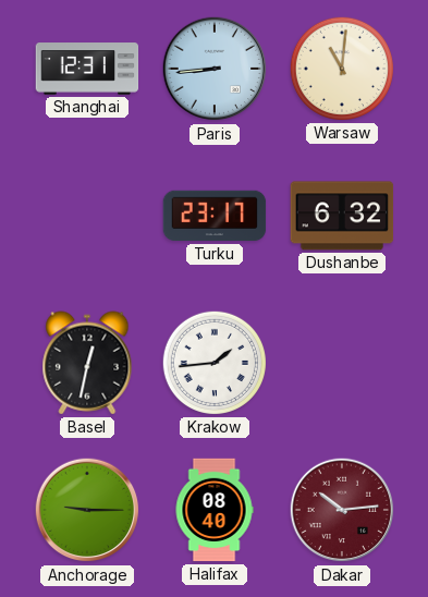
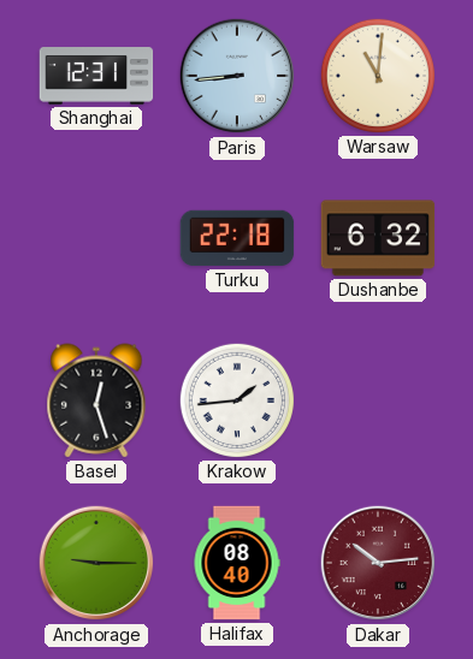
Turku: 23:17 -> 22:18 (237, 238)
Basel: 12:32 -> 12:27 (96, 400)
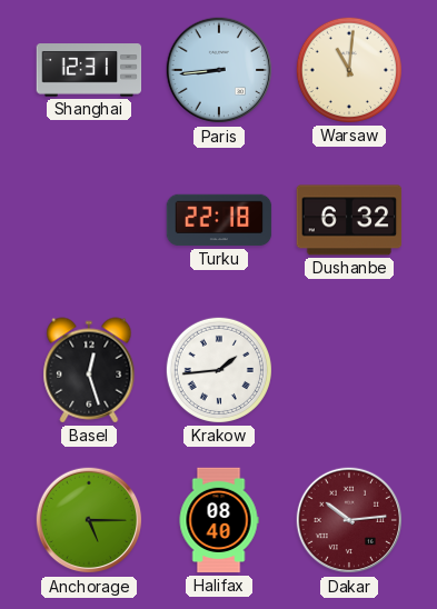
Anchorage: 9:15 -> 5:15 (89, 520)
